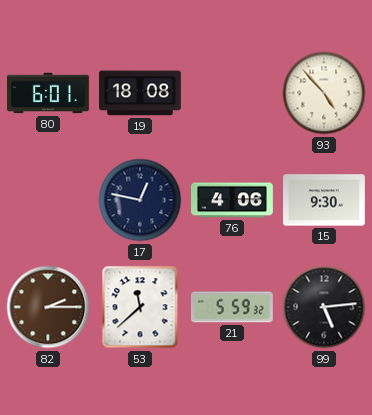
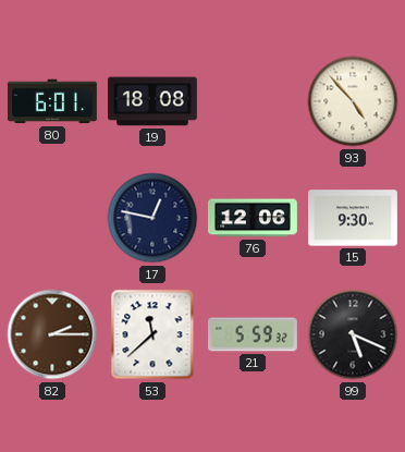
76: 4:06 -> 12:06 (254, 218)
99: 5:14 -> 5:19 (353, 334)
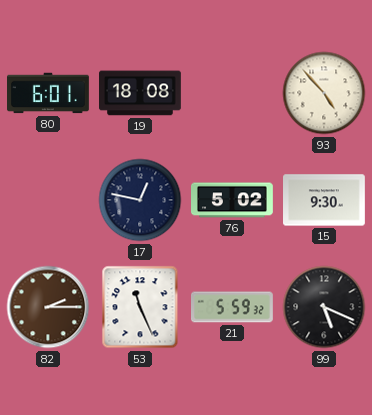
76: 12:06 -> 5:02 (233, 200)
53: 11:38 -> 11:26 (140, 307)
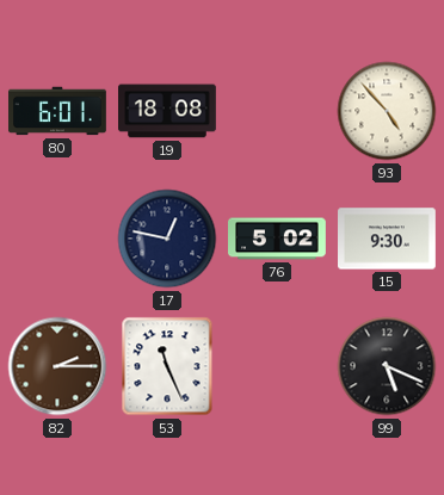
21: 5:59 -> none (233, 307)
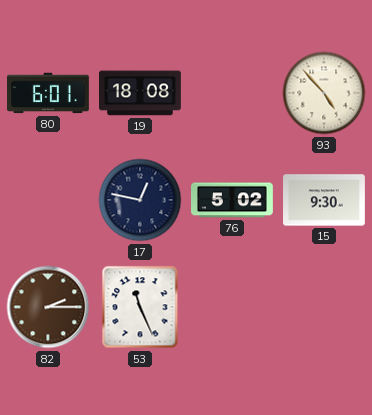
99: 5:19 -> none (387, 366)
